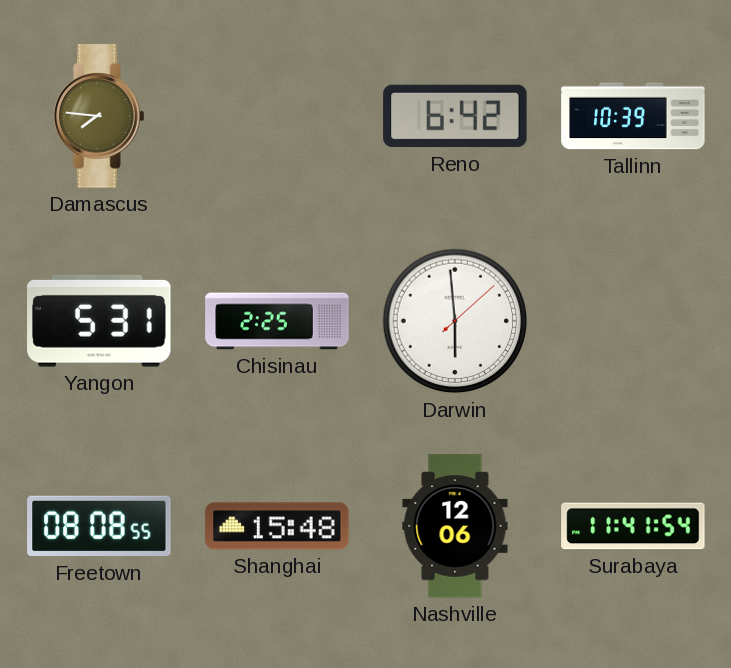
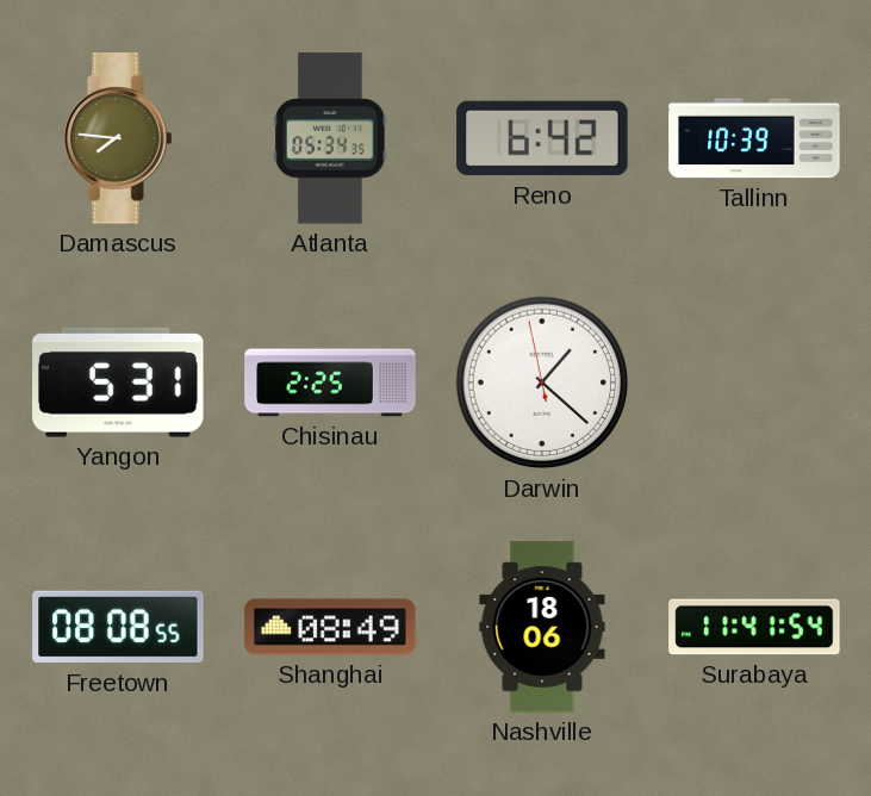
Atlanta: none -> 05:34 (330, 138)
Darwin: 5:59 -> 1:21 (542, 383)
Shanghai: 15:48 -> 08:49 (330, 627)
Nashville: 12:06 -> 18:06 (542, 627)
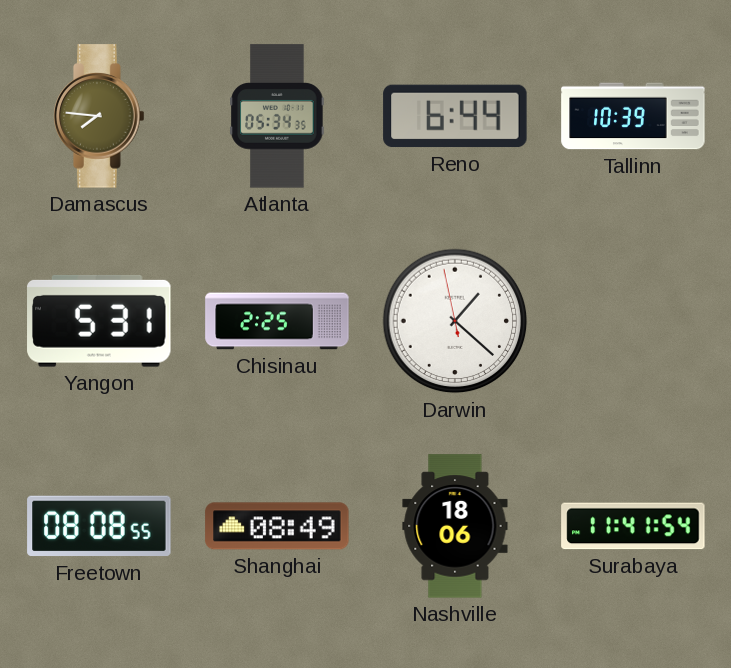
Reno: 6:42 -> 6:44 (455, 116)
